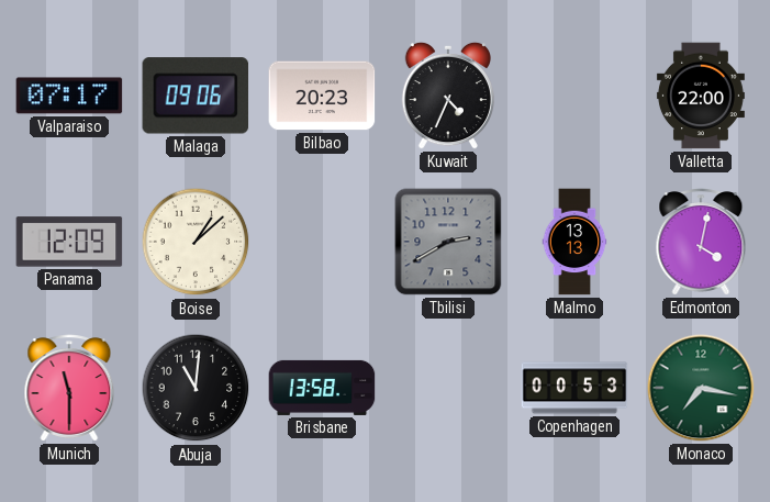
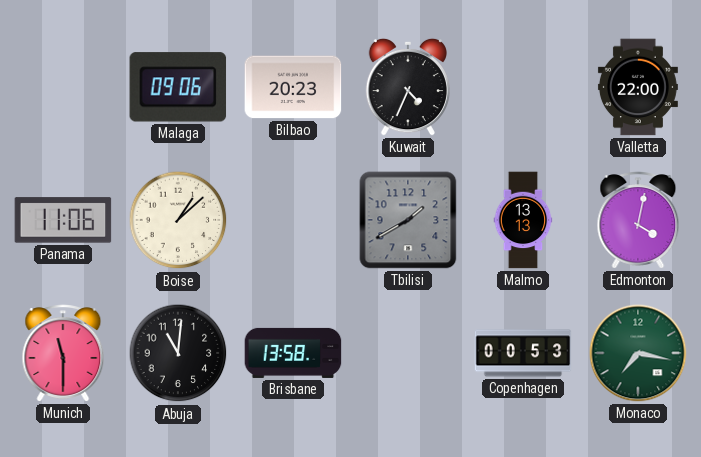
Valparaiso: 07:17 -> none (69, 96)
Panama: 12:09 -> 11:06 (63, 220)
Tbilisi: 2:40 -> 1:40 (408, 220)
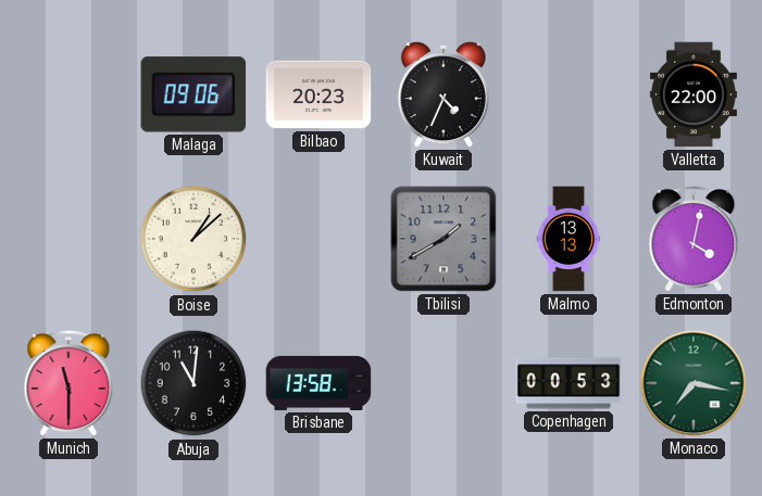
Panama: 11:06 -> none (63, 220)
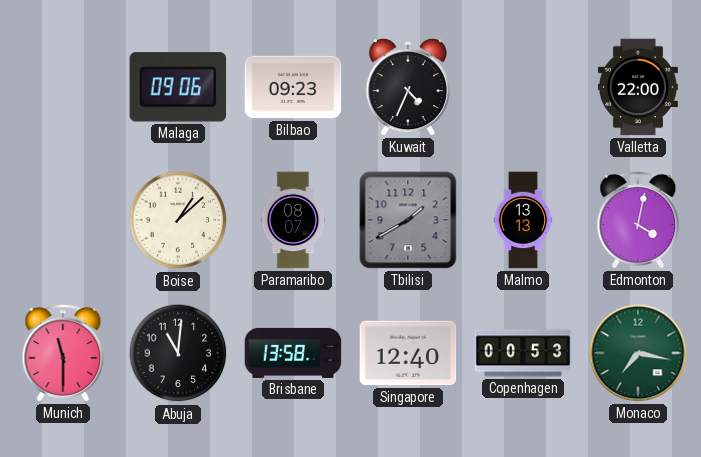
Bilbao: 20:23 -> 09:23 (293, 87)
Paramaribo: none -> 08:07 (293, 220)
Singapore: none -> 12:40 (408, 353)
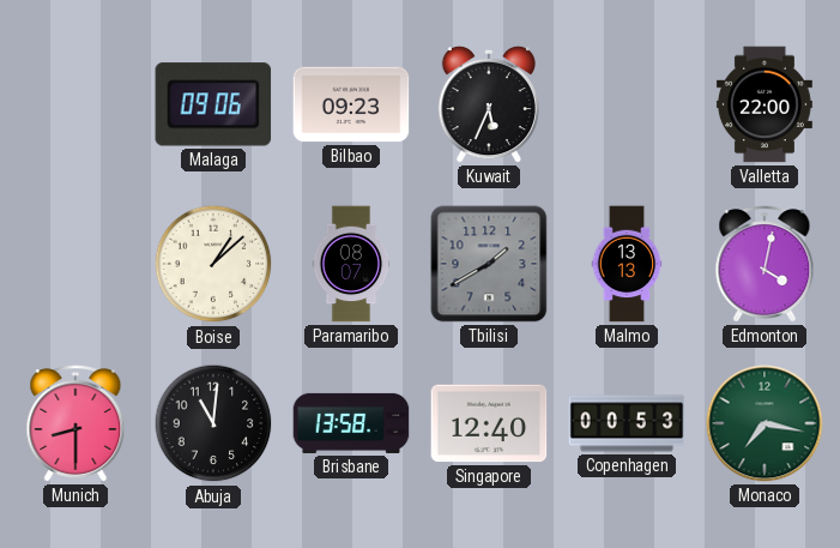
Kuwait: 4:34 -> 5:34 (489, 104)
Munich: 11:30 -> 8:30 (75, 423)
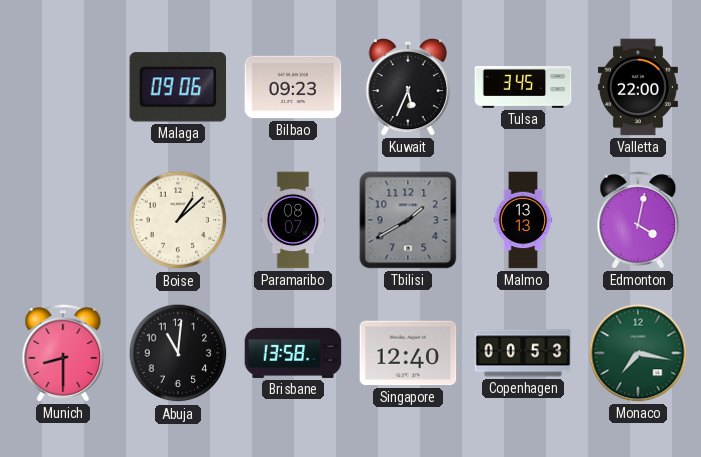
Tulsa: none -> 3:45 (523, 88)
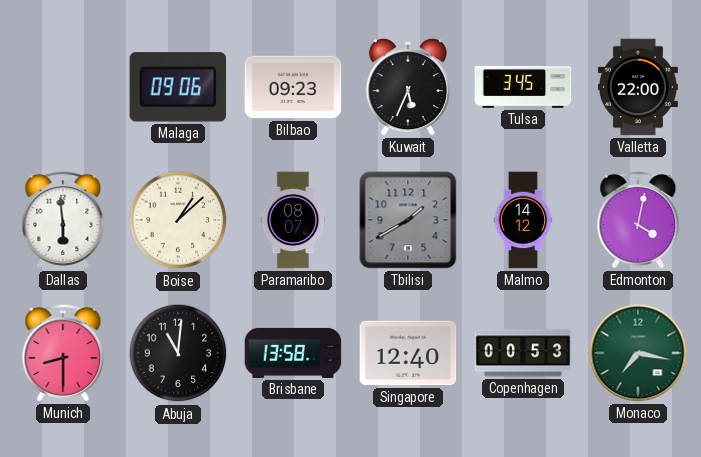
Dallas: none -> 5:59 (63, 220)
Malmo: 13:13 -> 14:12 (523, 220)
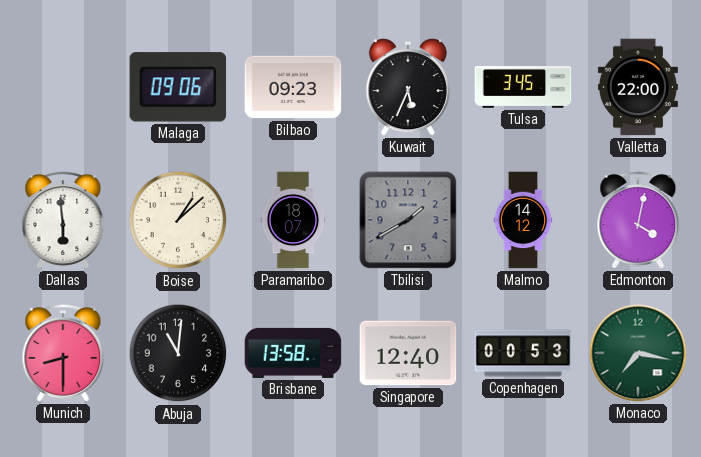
Paramaribo: 08:07 -> 18:07 (293, 220)
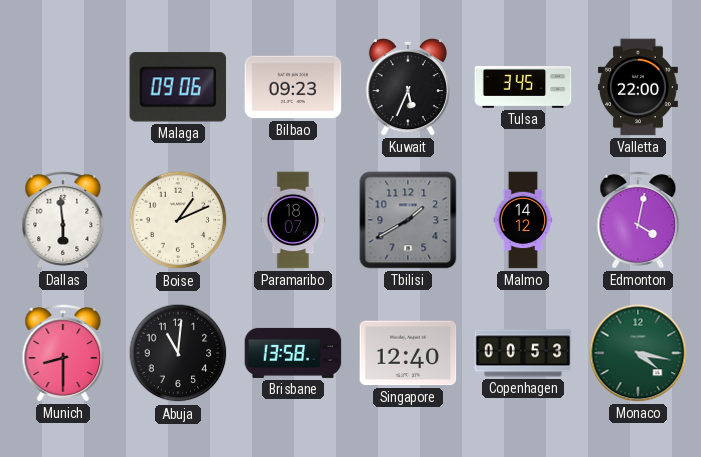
Boise: 1:08 -> 1:11 (178, 220)
Monaco: 7:17 -> 4:17 (638, 353)
